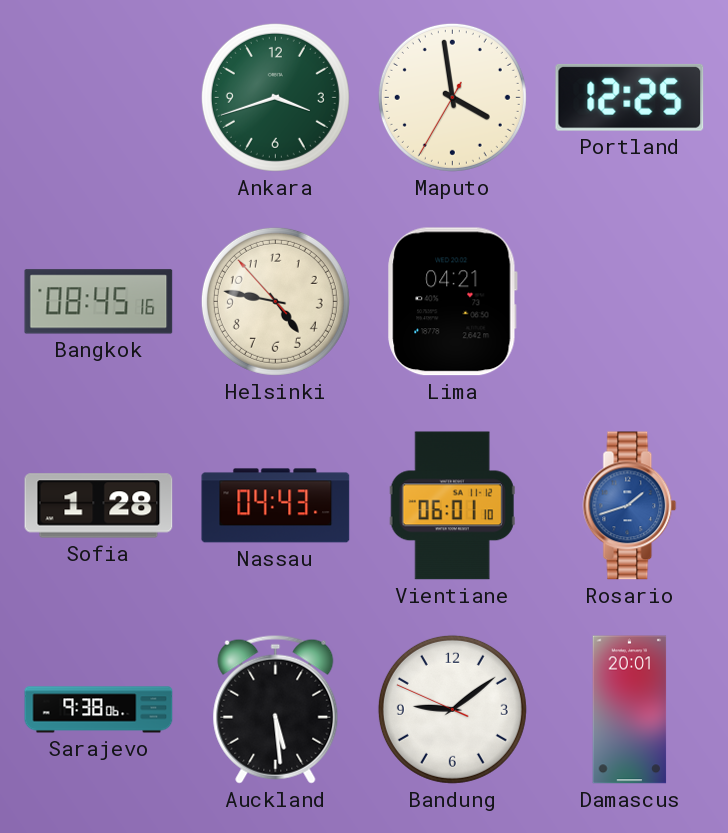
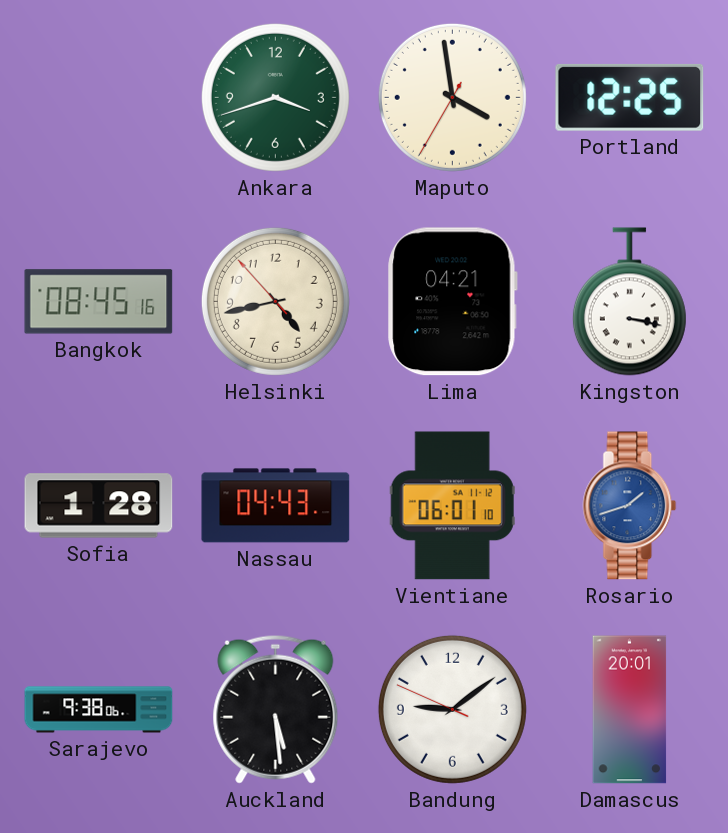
Helsinki: 4:46 -> 4:42 (275, 301)
Kingston: none -> 3:17 (629, 302)
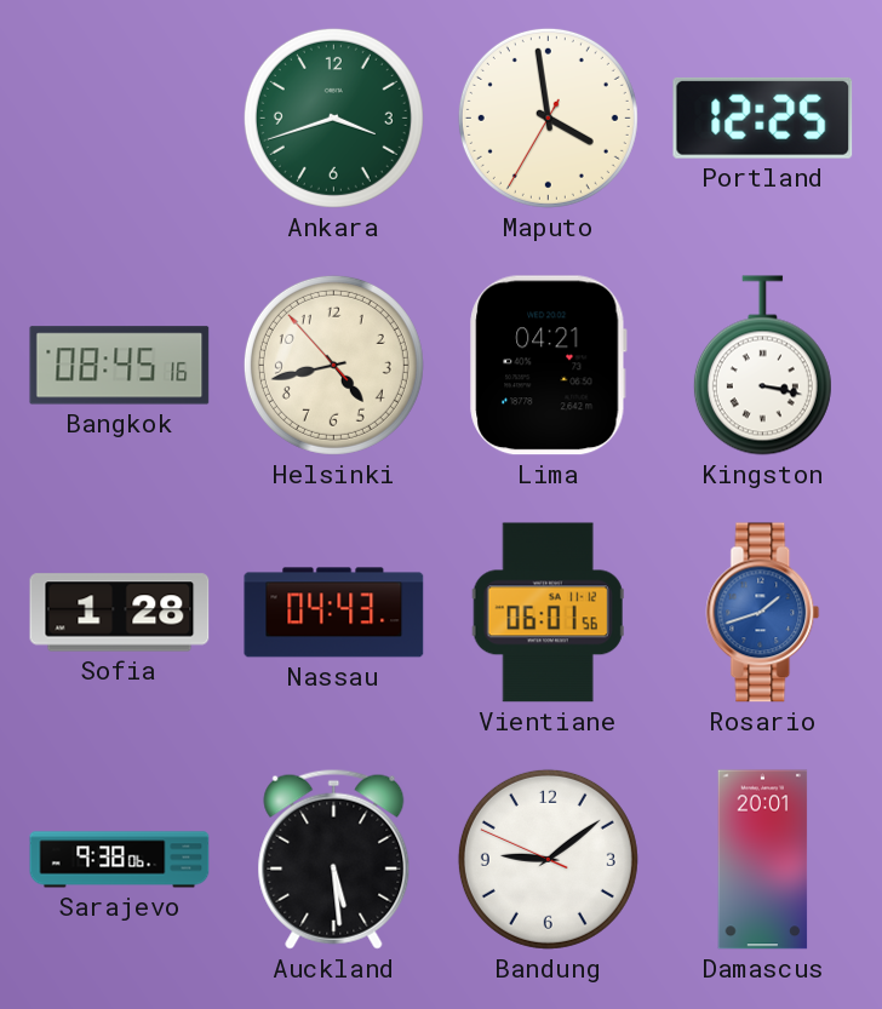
Vientiane: 06:01:10 -> 06:01:56 (548, 613)
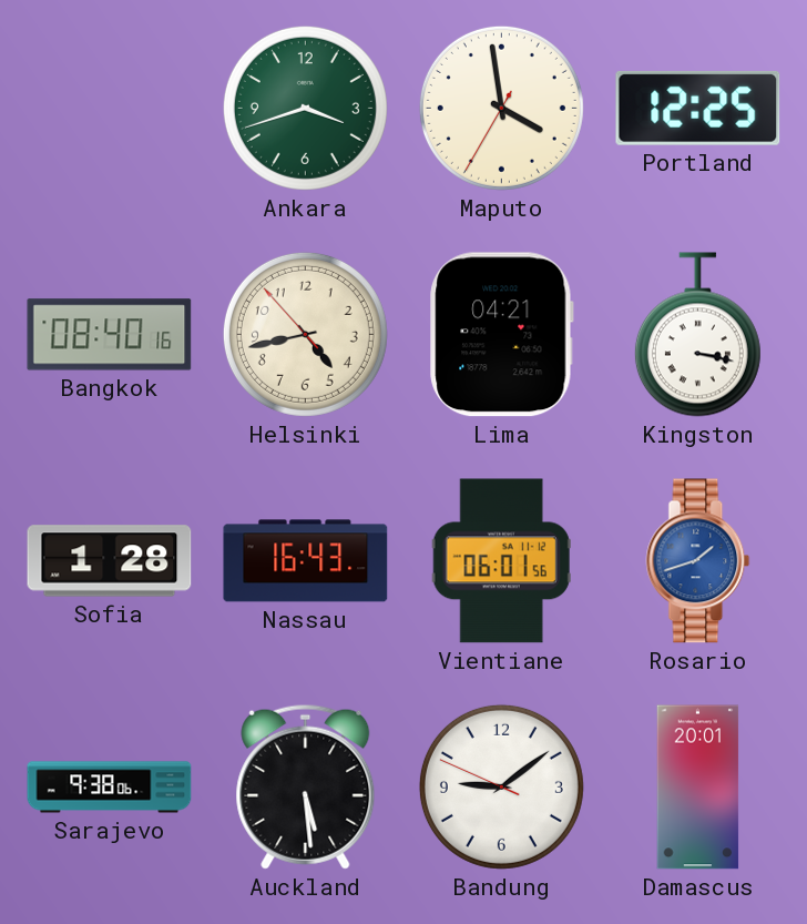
Bangkok: 08:45 -> 08:40 (110, 335)
Nassau: 04:43 -> 16:43 (306, 561)
